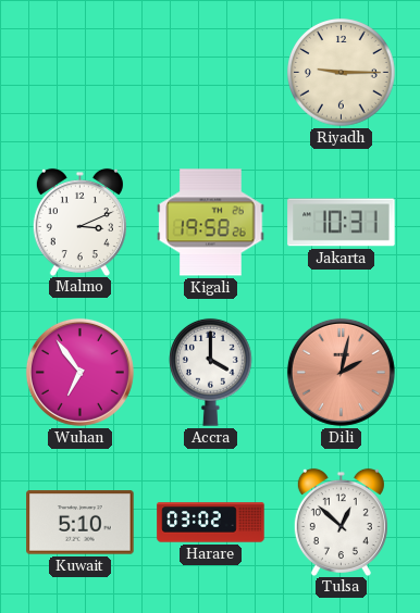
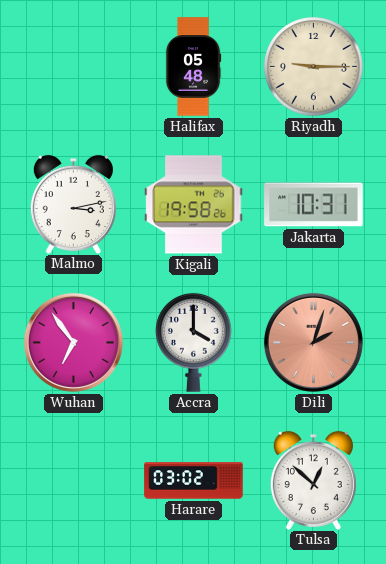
Halifax: none -> 05:48 (193, 67)
Malmo: 3:11 -> 3:13 (73, 204)
Dili: 2:02 -> 2:03 (313, 342)
Kuwait: 5:10 -> none (81, 523)
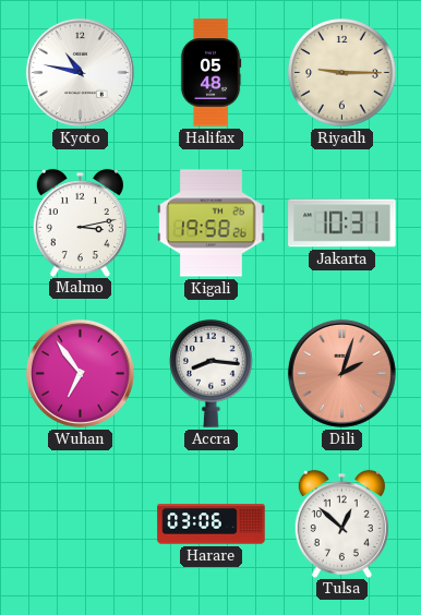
Kyoto: none -> 10:47 (80, 72)
Accra: 4:00 -> 8:16 (212, 373)
Harare: 03:02 -> 03:06 (212, 524)
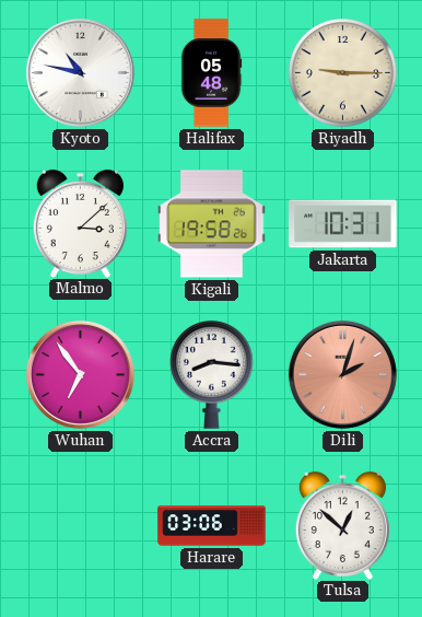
Malmo: 3:13 -> 3:08 (80, 223)
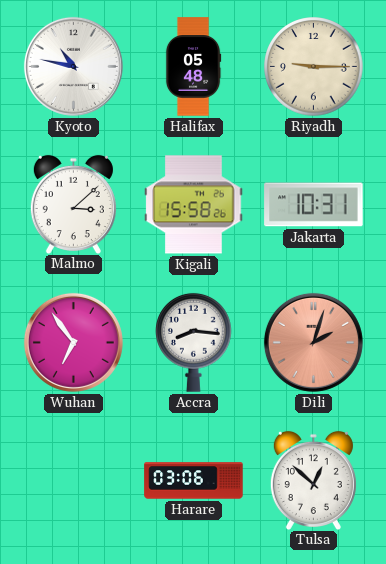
Kigali: 19:58 -> 15:58 (194, 205)
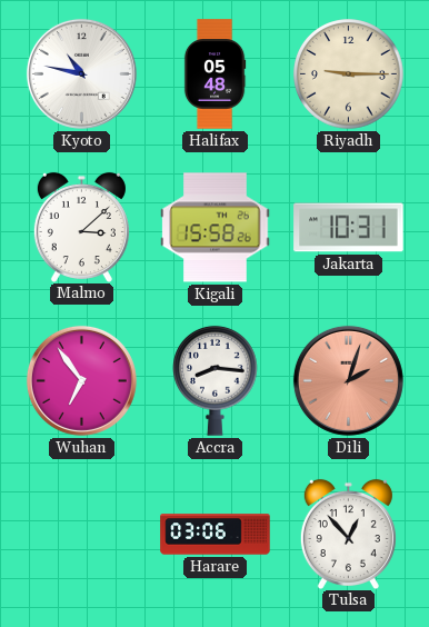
Tulsa: 12:52 -> 12:53 (348, 534)
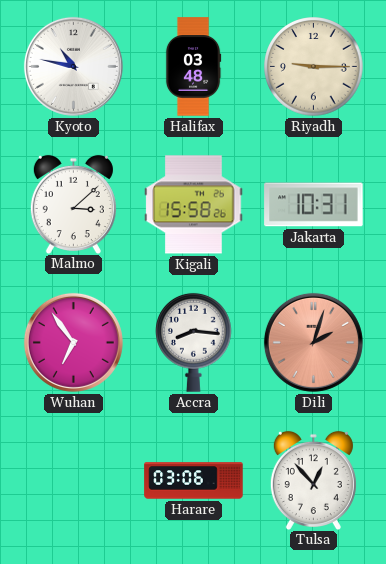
Halifax: 05:48 -> 03:48 (193, 67)
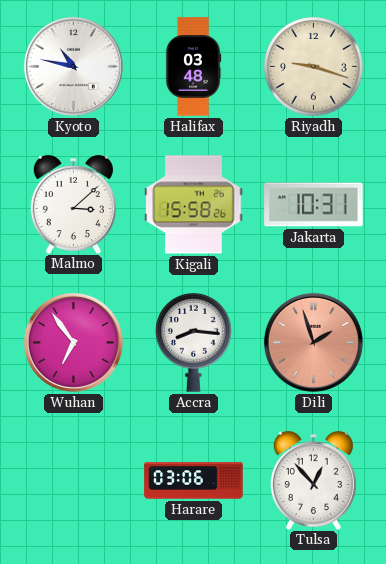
Riyadh: 9:15 -> 9:18 (314, 67)
Dili: 2:03 -> 1:57 (313, 342)
